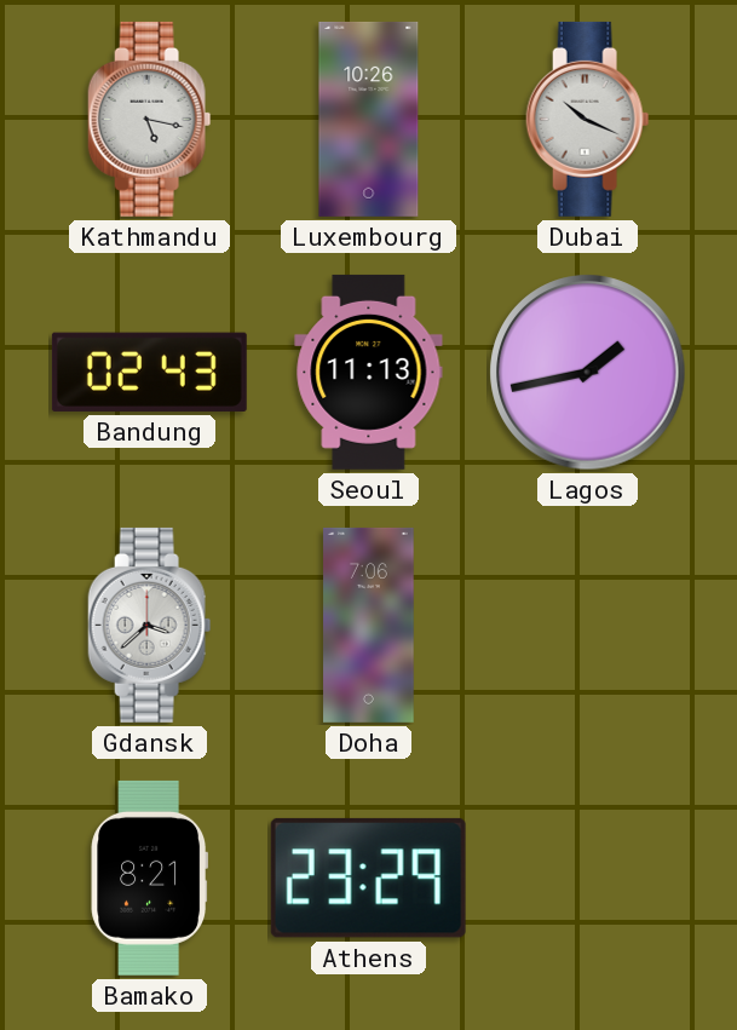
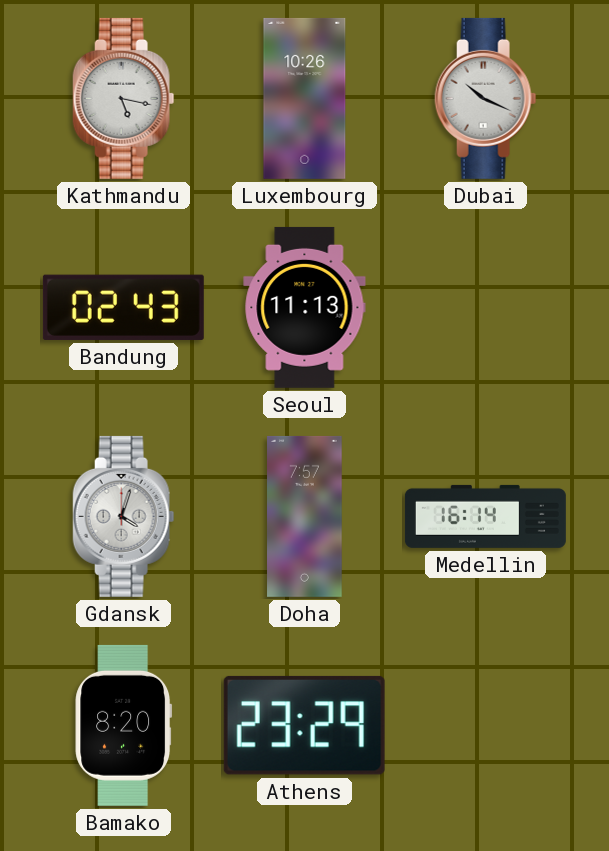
Lagos: 1:43 -> none (588, 373)
Gdansk: 3:38 -> 4:03 (124, 516)
Doha: 7:06 -> 7:57 (305, 516)
Medellin: none -> 16:14 (485, 516)
Bamako: 8:21 -> 8:20 (124, 725)
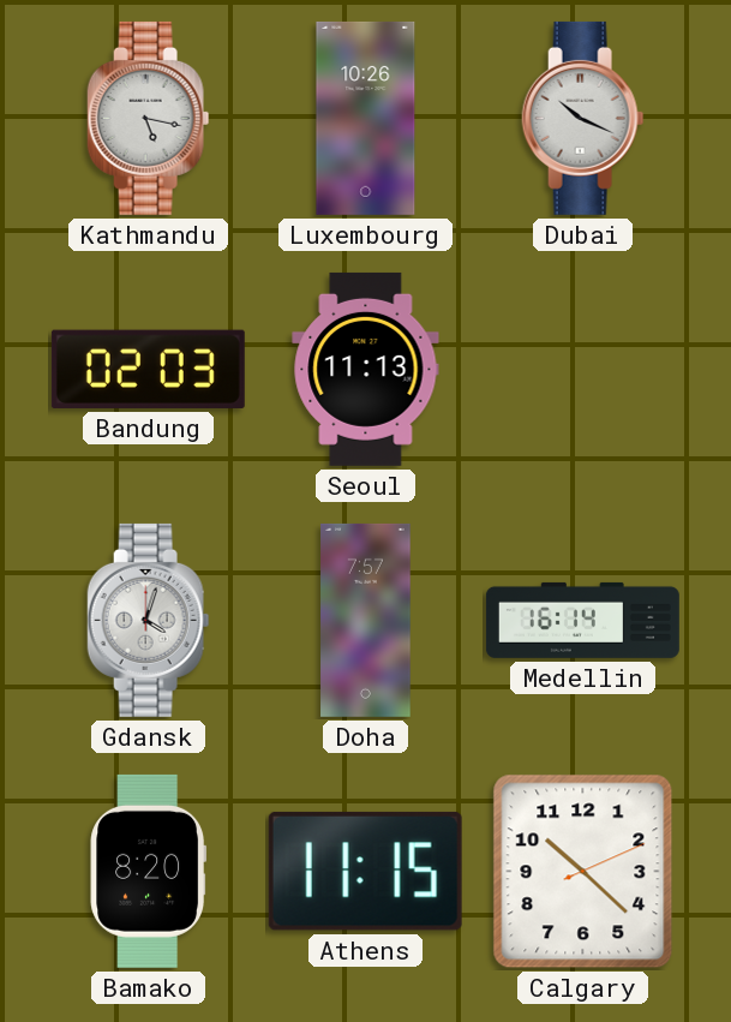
Bandung: 02:43 -> 02:03 (148, 369)
Athens: 23:29 -> 11:15 (365, 871)
Calgary: none -> 10:22 (583, 872)
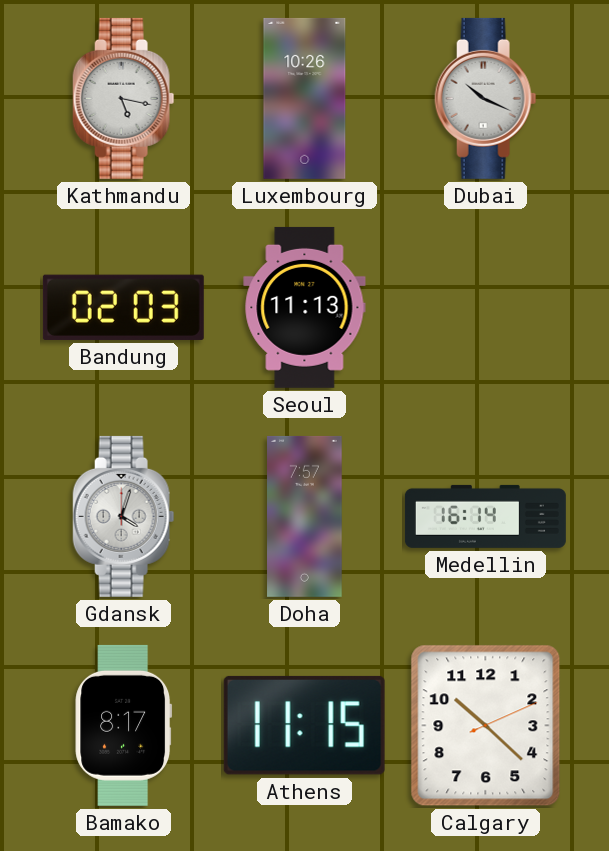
Bamako: 8:20 -> 8:17 (124, 725)
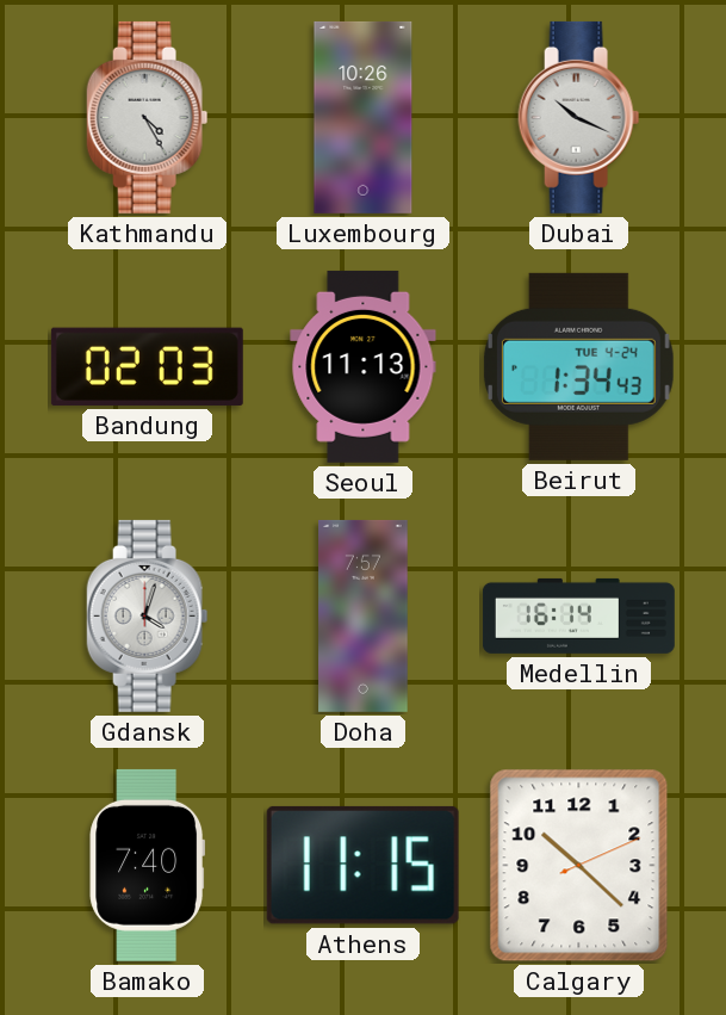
Kathmandu: 5:17 -> 4:25 (148, 117)
Beirut: none -> 1:34 (578, 366)
Bamako: 8:17 -> 7:40 (148, 865)
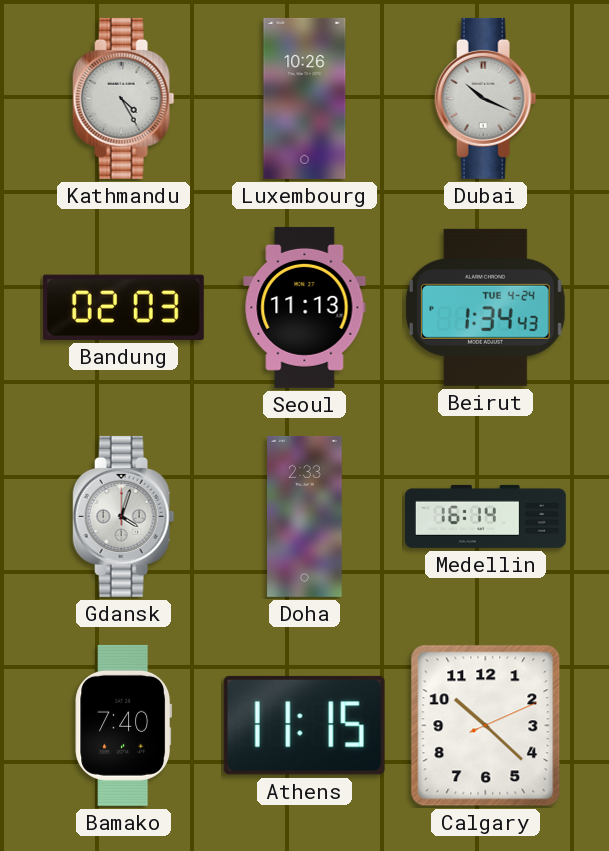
Doha: 7:57 -> 2:33 (305, 516)
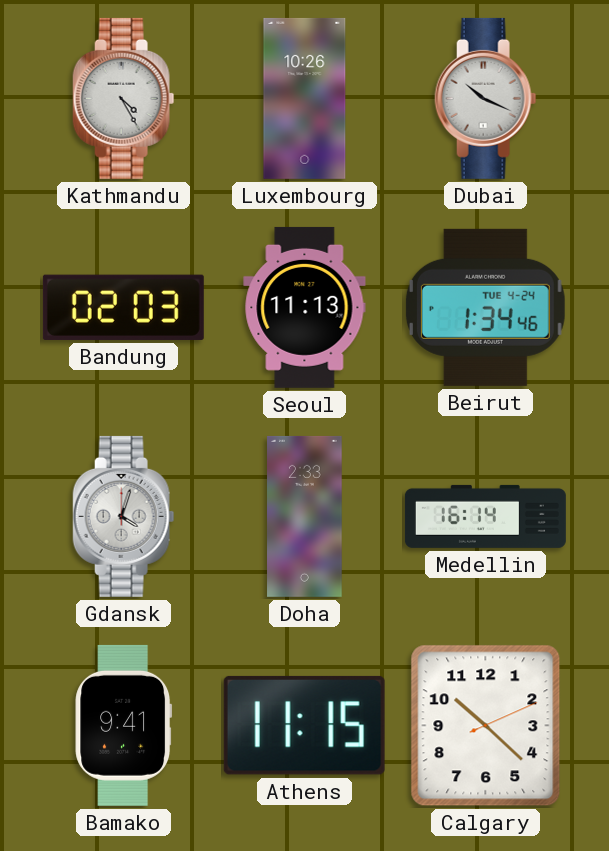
Beirut: 1:34:43 -> 1:34:46 (485, 307)
Bamako: 7:40 -> 9:41 (124, 725)
